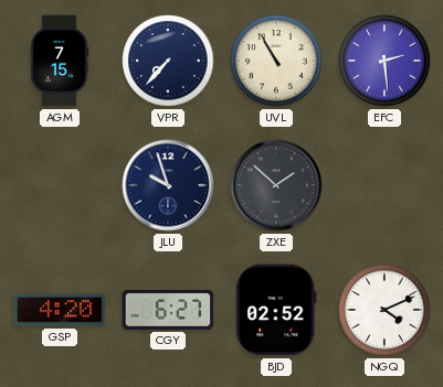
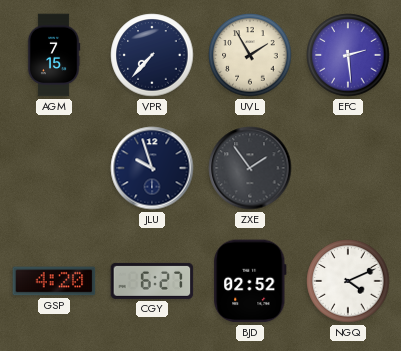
UVL: 10:55 -> 1:55 (250, 55)
ZXE: 1:52 -> 1:54 (250, 168)
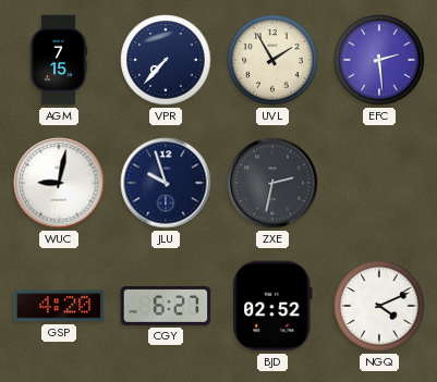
WUC: none -> 9:02 (59, 183)
ZXE: 1:54 -> 2:32 (272, 183)
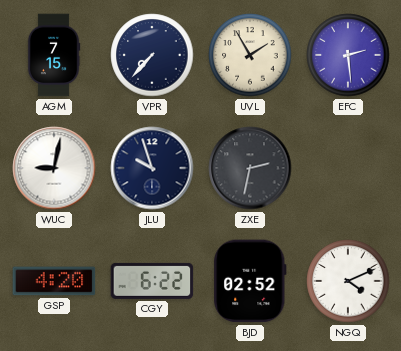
CGY: 6:27 -> 6:22 (152, 281)
